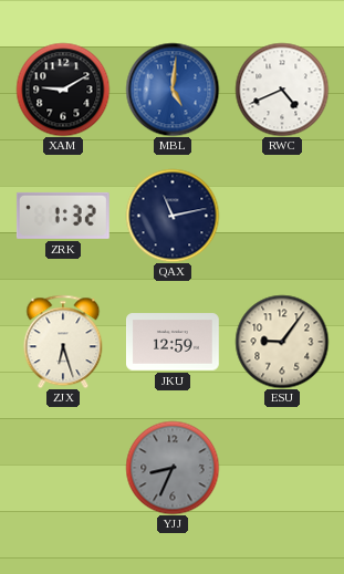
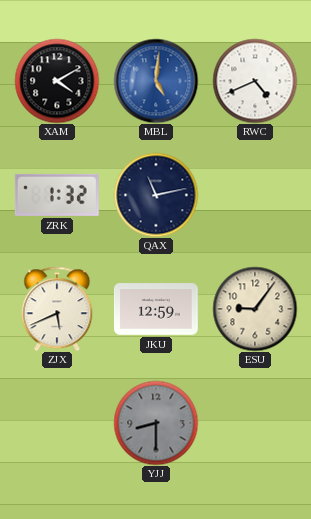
XAM: 9:10 -> 4:10 (57, 81)
ZJX: 6:27 -> 5:41 (57, 309)
YJJ: 8:34 -> 8:30 (156, 423)
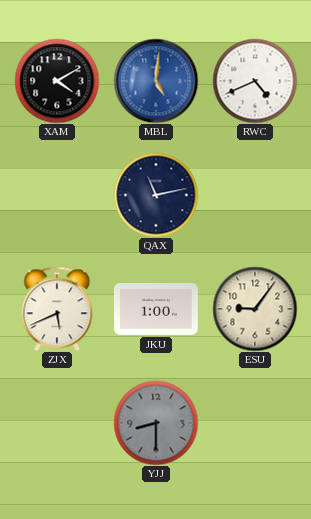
ZRK: 1:32 -> none (57, 195)
JKU: 12:59 -> 1:00 (157, 309)
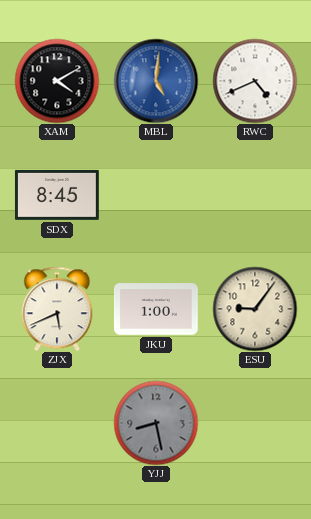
SDX: none -> 8:45 (57, 195)
QAX: 11:13 -> none (156, 195)
YJJ: 8:30 -> 8:28 (156, 423)
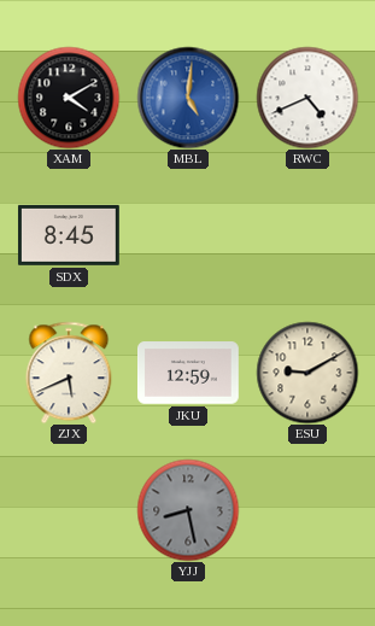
JKU: 1:00 -> 12:59 (189, 373)
ESU: 9:06 -> 9:10 (307, 373)
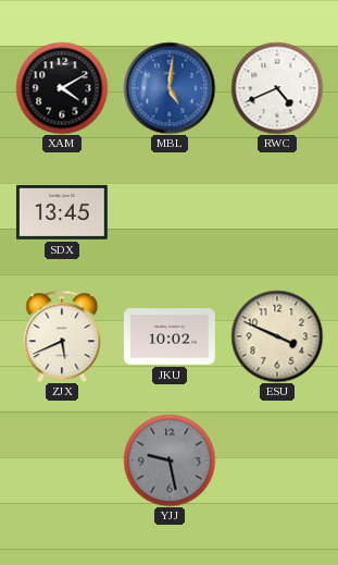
SDX: 8:45 -> 13:45 (62, 212)
JKU: 12:59 -> 10:02 (171, 336)
ESU: 9:10 -> 3:49 (277, 336)
YJJ: 8:28 -> 9:28 (170, 460)
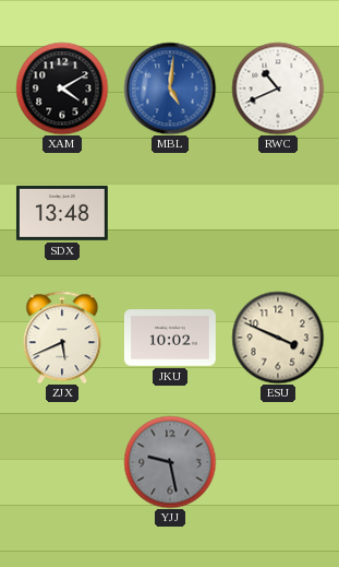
RWC: 4:41 -> 10:41 (278, 88)
SDX: 13:45 -> 13:48 (62, 213)
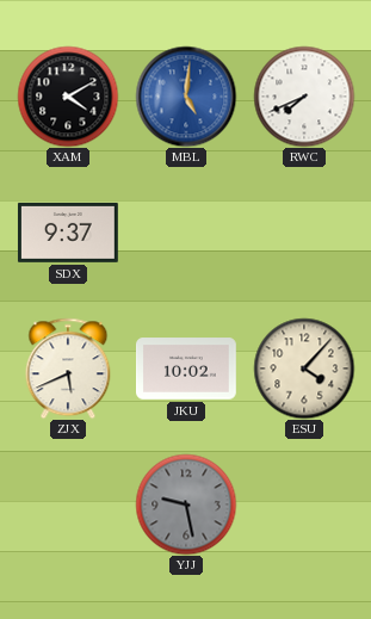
RWC: 10:41 -> 7:41 (304, 97)
SDX: 13:48 -> 9:37 (68, 233)
ESU: 3:49 -> 4:07 (304, 369)
